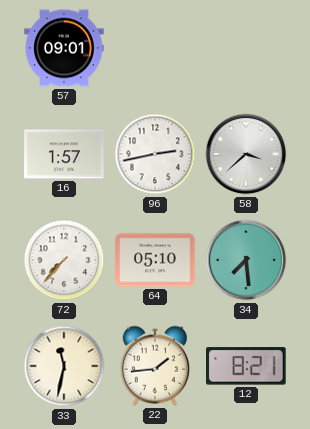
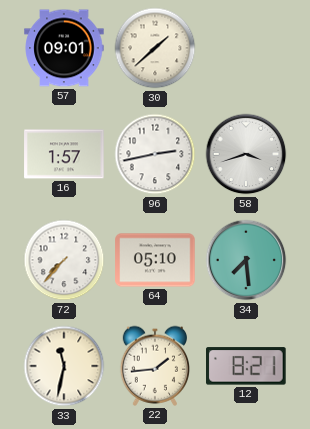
30: none -> 1:38 (155, 48)
58: 3:38 -> 3:42 (246, 154)
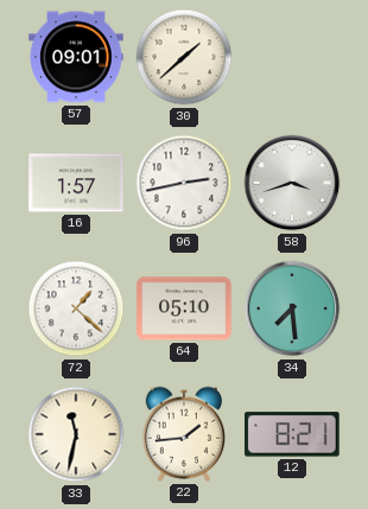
72: 7:37 -> 1:22 (76, 308)
